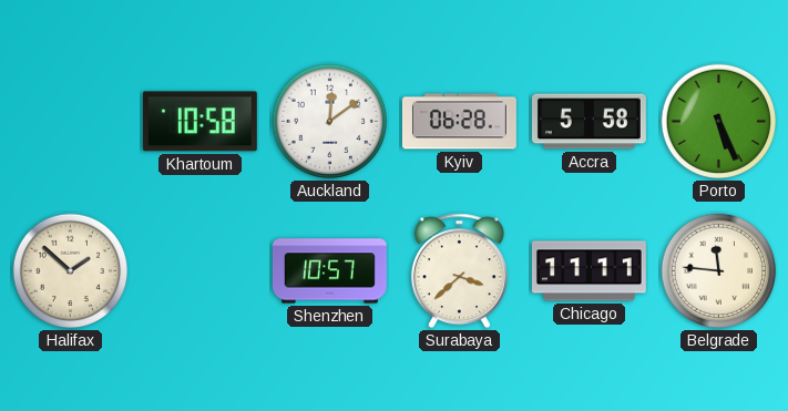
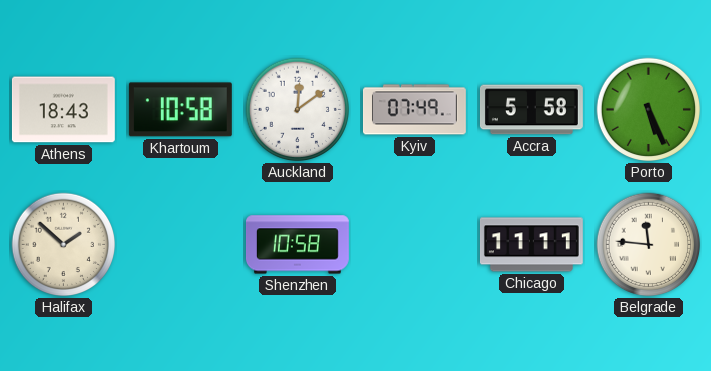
Athens: none -> 18:43 (63, 110)
Kyiv: 06:28 -> 07:49 (414, 110)
Shenzhen: 10:57 -> 10:58 (297, 245)
Surabaya: 3:38 -> none (459, 271)
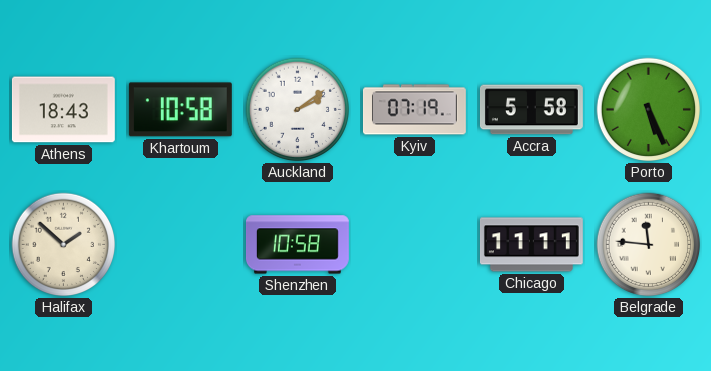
Auckland: 12:09 -> 2:09 (298, 110)
Kyiv: 07:49 -> 07:19 (414, 110)
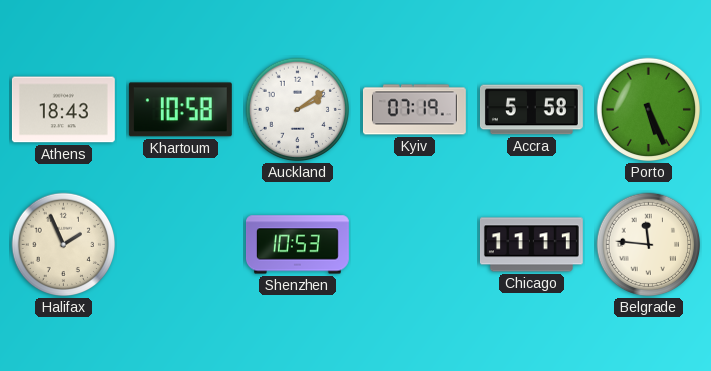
Halifax: 1:52 -> 1:56 (64, 245)
Shenzhen: 10:58 -> 10:53 (297, 245)
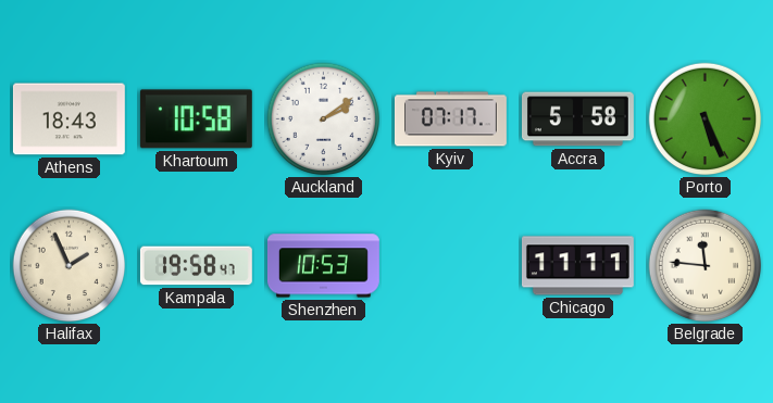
Kyiv: 07:19 -> 07:17 (450, 119)
Kampala: none -> 19:58 (196, 266)
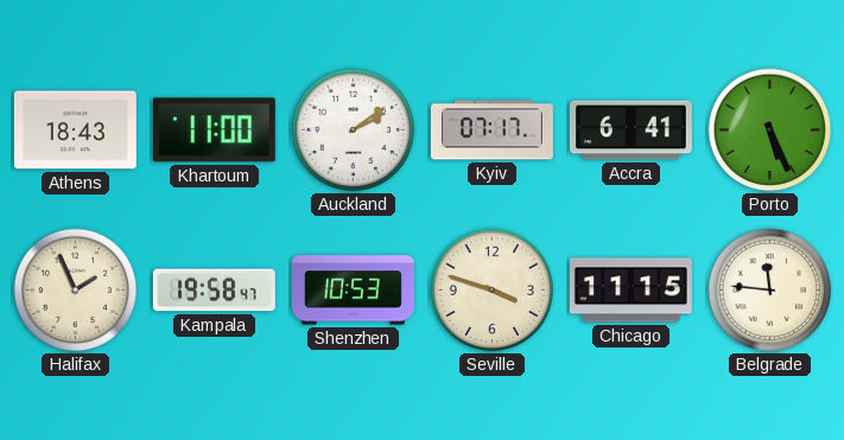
Khartoum: 10:58 -> 11:00 (214, 130)
Accra: 5:58 -> 6:41 (630, 130)
Seville: none -> 3:48 (493, 291)
Chicago: 11:11 -> 11:15 (630, 291)
